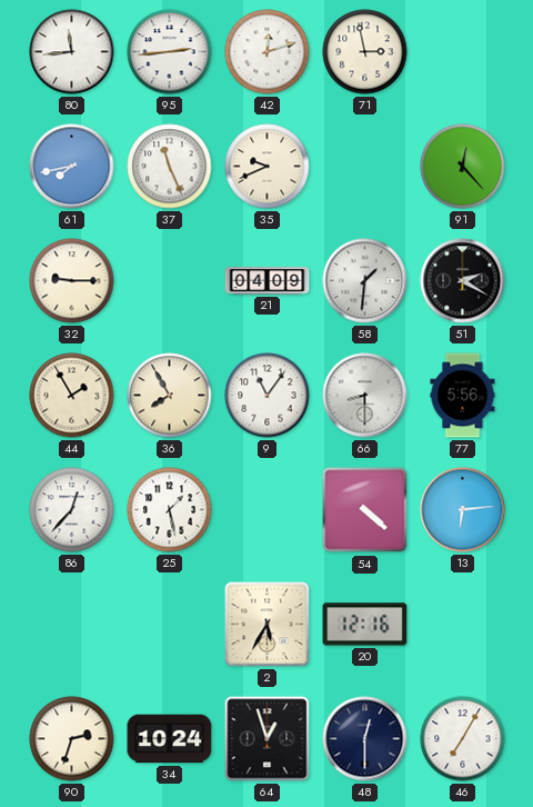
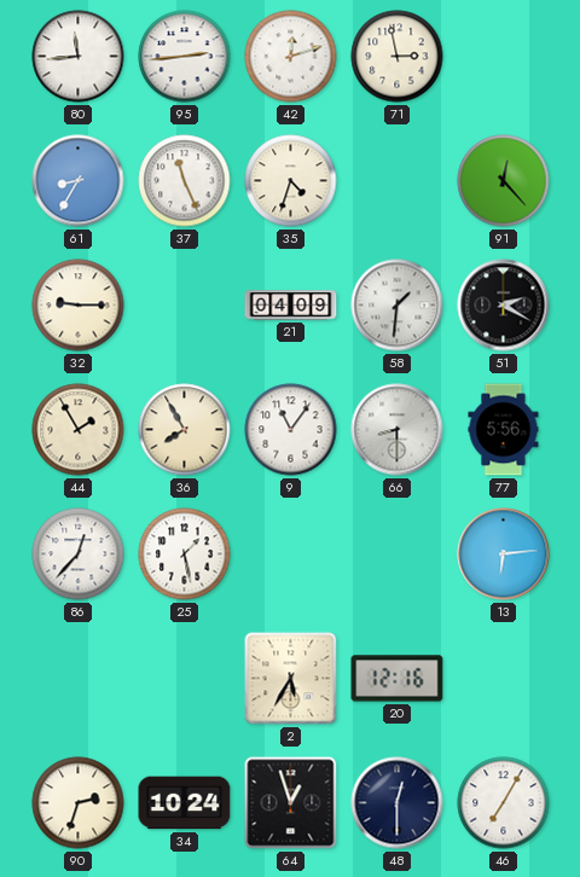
61: 7:43 -> 8:35 (79, 181)
35: 9:41 -> 4:33 (291, 181)
54: 4:22 -> none (365, 510)
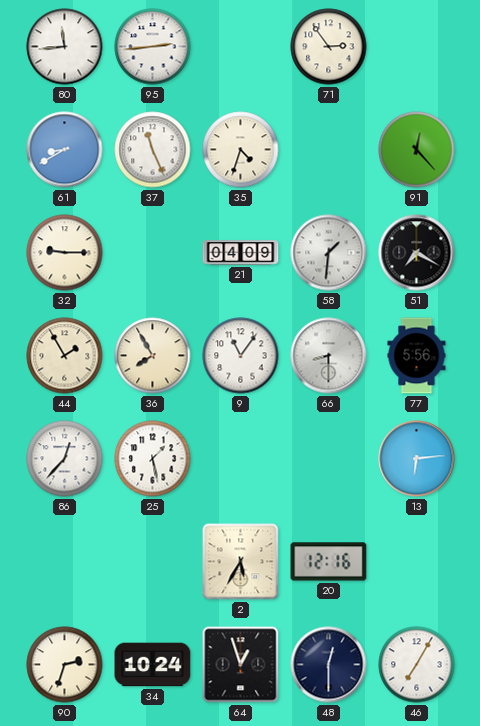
42: 12:12 -> none (291, 57)
71: 2:58 -> 2:54 (329, 47)
61: 8:35 -> 8:40 (65, 150)
51: 2:20 -> 7:20 (417, 253)
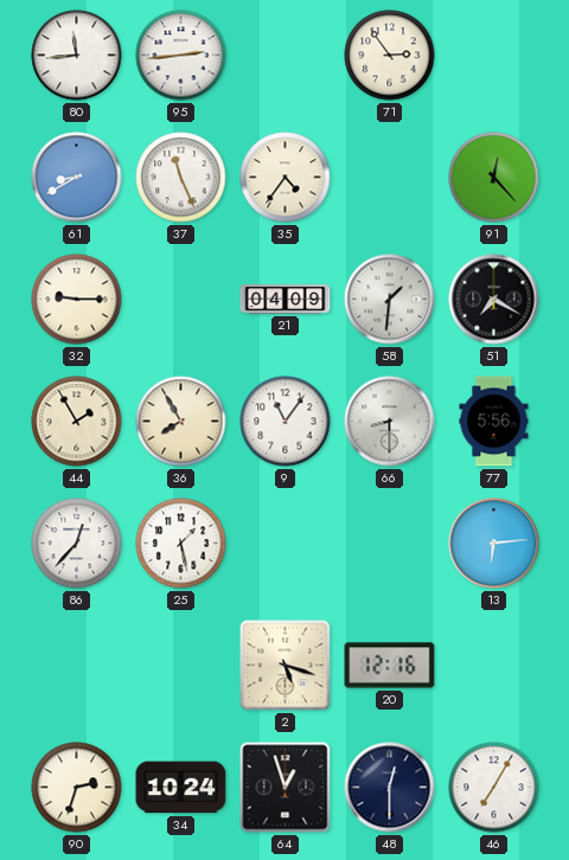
35: 4:33 -> 4:36 (286, 178)
2: 5:35 -> 5:18 (286, 666)
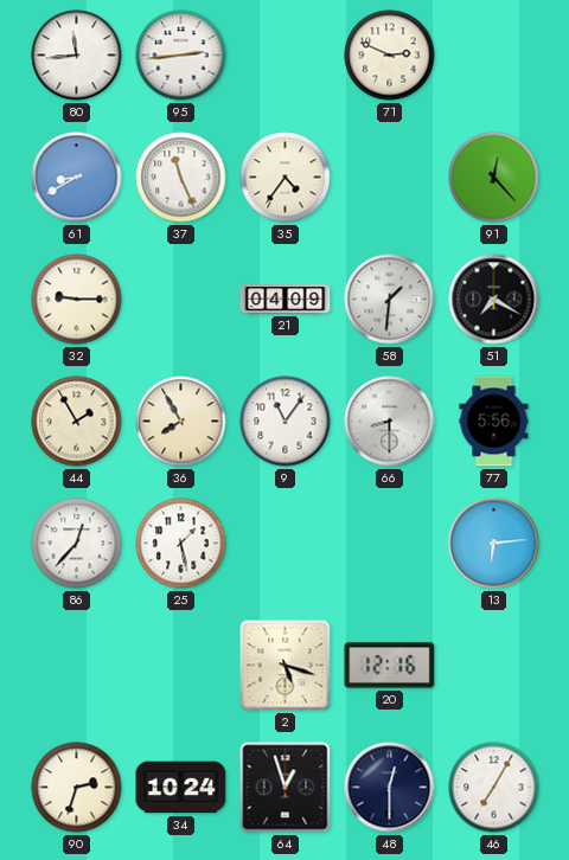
71: 2:54 -> 2:49 (390, 56)
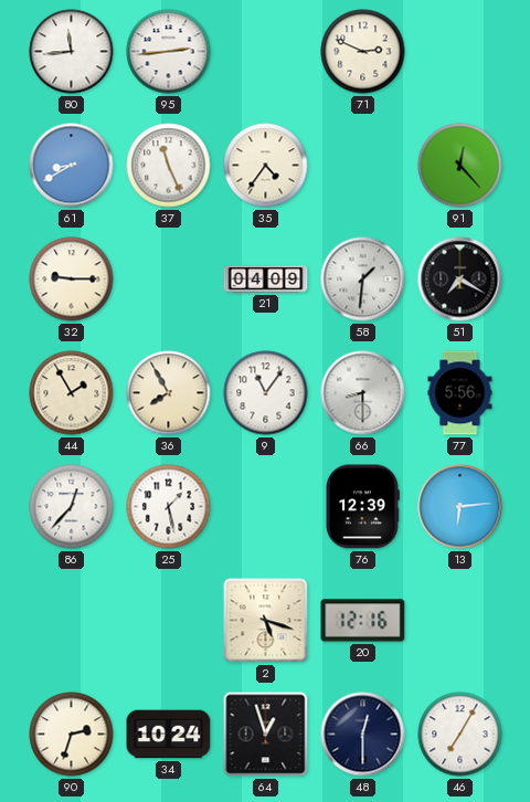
76: none -> 12:39 (362, 507)
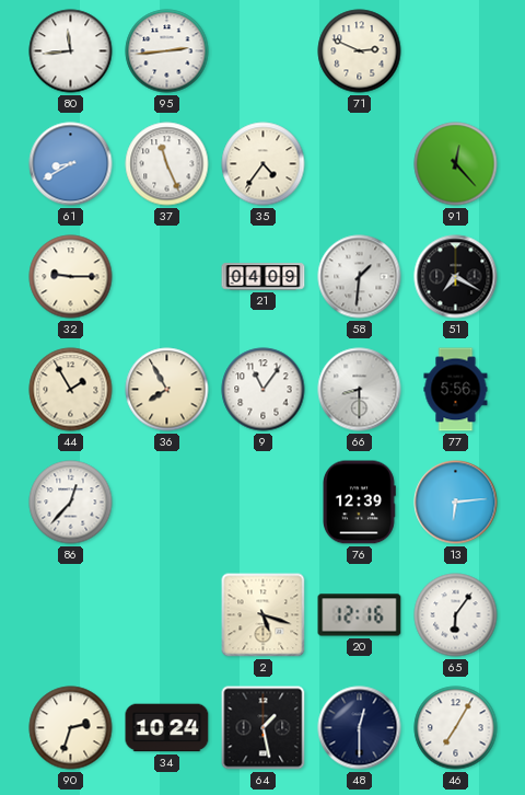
25: 1:28 -> none (169, 507)
65: none -> 6:06 (456, 615)
64: 12:57 -> 1:28 (264, 728)
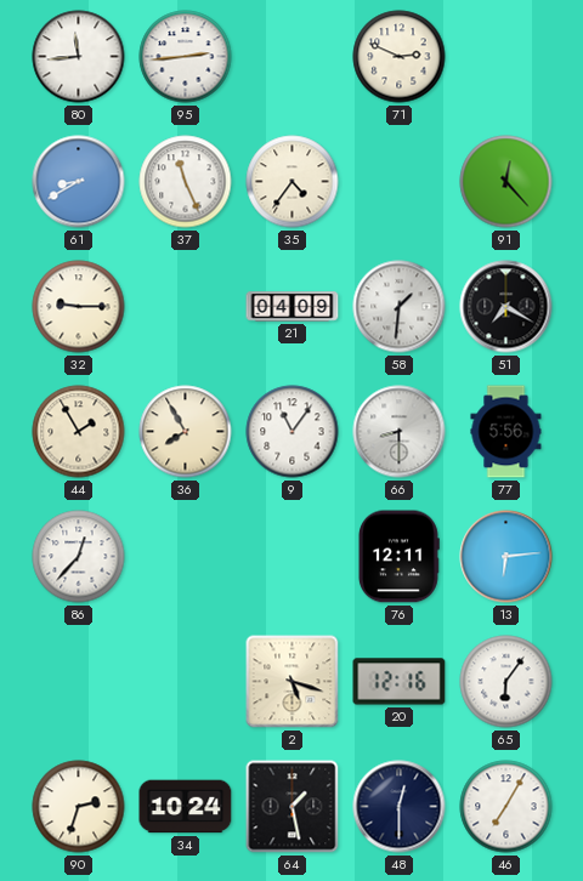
76: 12:39 -> 12:11 (398, 557)
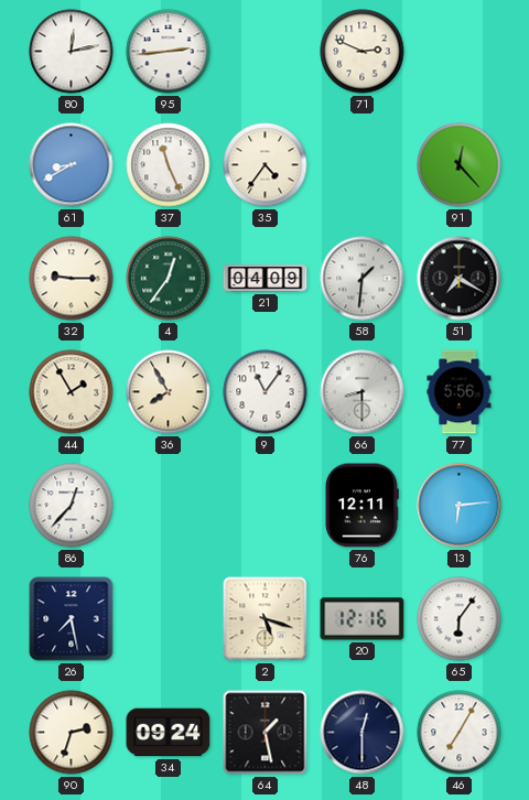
80: 11:44 -> 12:13 (72, 52)
4: none -> 12:36 (169, 279)
26: none -> 7:28 (72, 619)
34: 10:24 -> 09:24 (169, 733)
